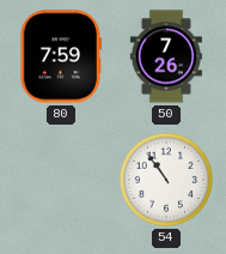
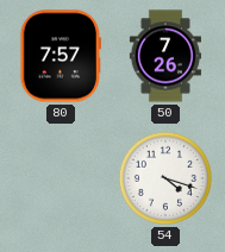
80: 7:59 -> 7:57 (61, 56)
54: 10:54 -> 4:18 (165, 178)
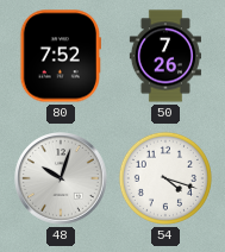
80: 7:57 -> 7:52 (61, 56)
48: none -> 10:03 (61, 178)
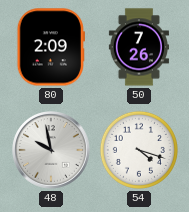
80: 7:52 -> 2:09 (51, 47)
48: 10:03 -> 9:58 (51, 150)
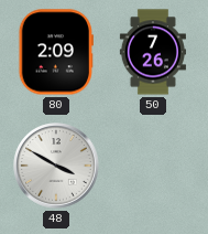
48: 9:58 -> 3:50 (56, 166)
54: 4:18 -> none (139, 150)
